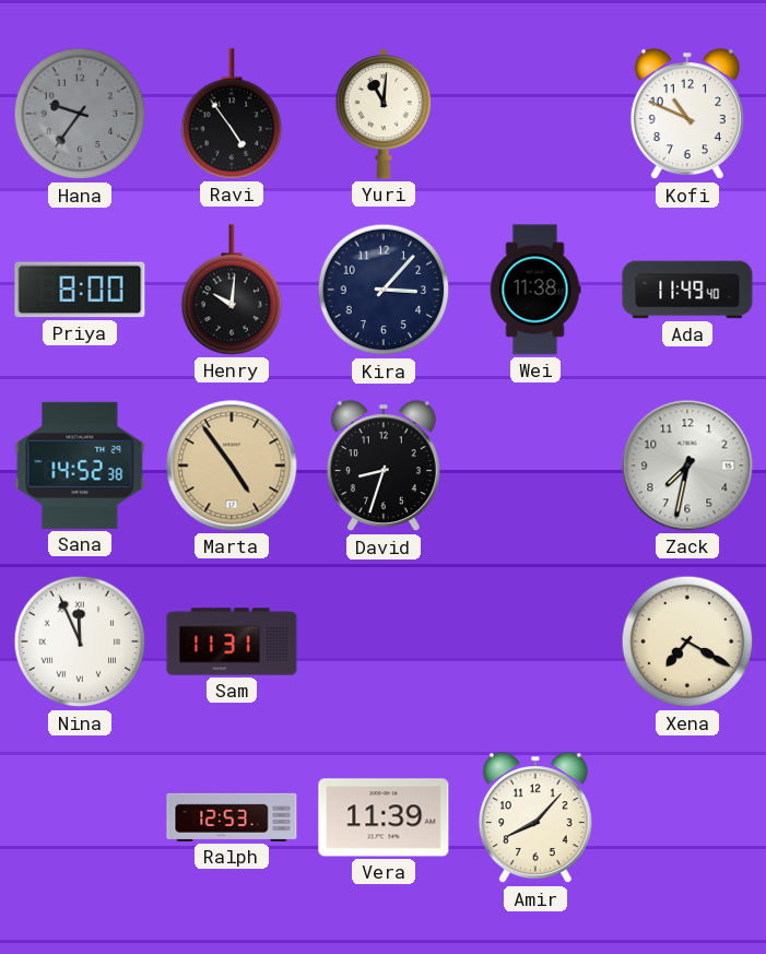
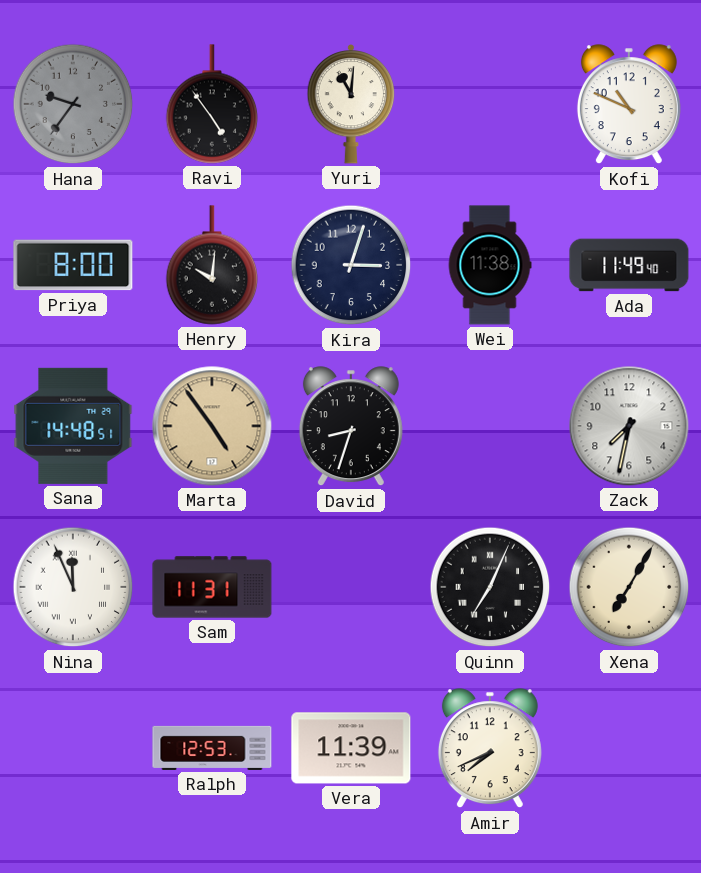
Kira: 3:07 -> 3:03 (351, 265)
Sana: 14:52 -> 14:48 (73, 426)
Quinn: none -> 7:04 (490, 587)
Xena: 7:20 -> 7:05 (629, 587)
Amir: 8:07 -> 7:41 (490, 749)
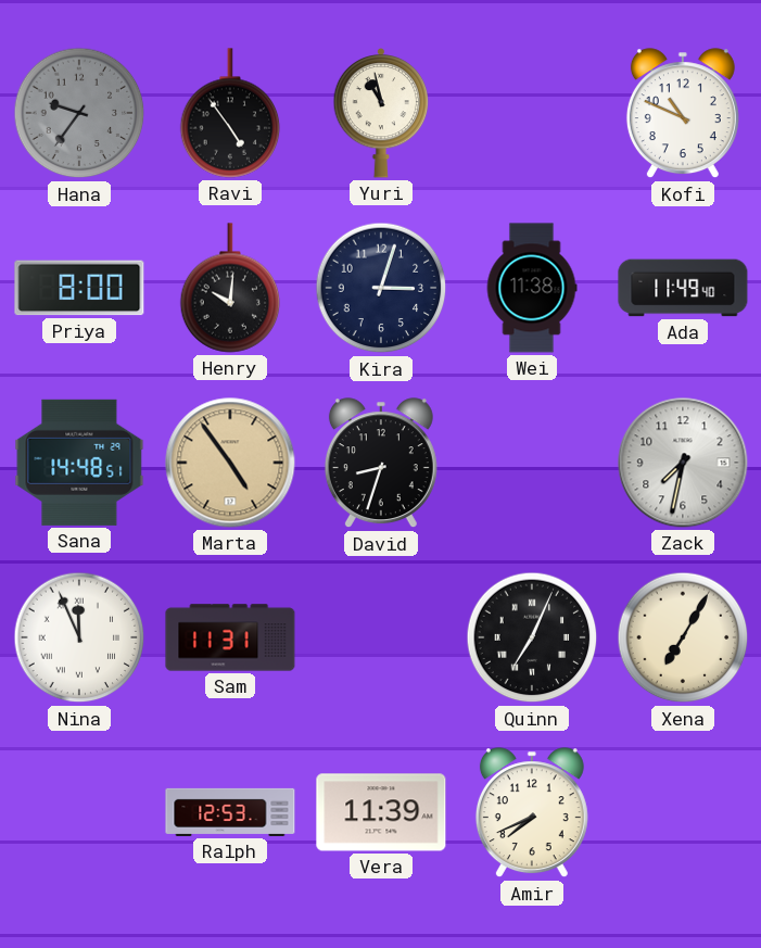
Yuri: 11:01 -> 10:58 (381, 113)
